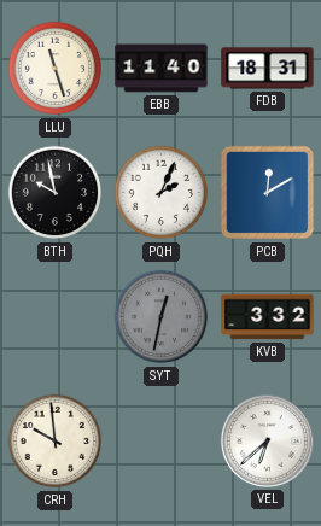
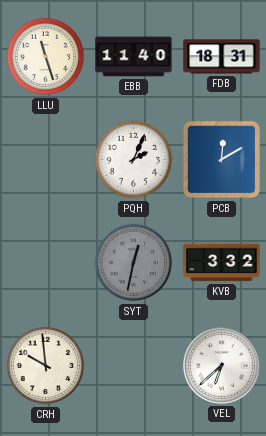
BTH: 9:58 -> none (56, 193)
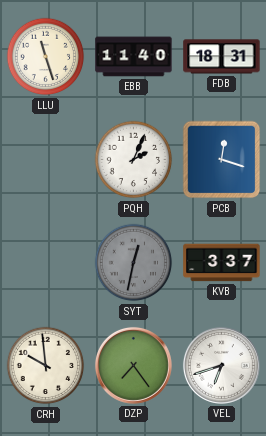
PCB: 12:10 -> 12:18 (222, 160)
KVB: 3:32 -> 3:37 (222, 263)
DZP: none -> 7:24 (133, 365)
VEL: 6:38 -> 6:42 (221, 365)
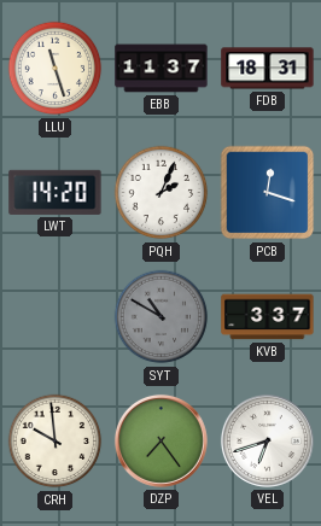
EBB: 11:40 -> 11:37 (162, 69)
LWT: none -> 14:20 (56, 192)
SYT: 12:32 -> 10:50 (162, 317)
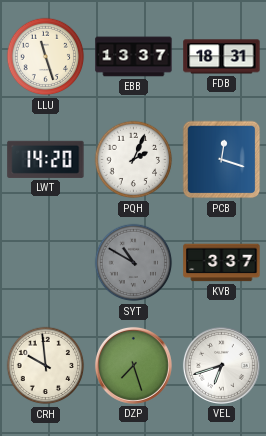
EBB: 11:37 -> 13:37 (134, 57)
DZP: 7:24 -> 7:27 (133, 365)
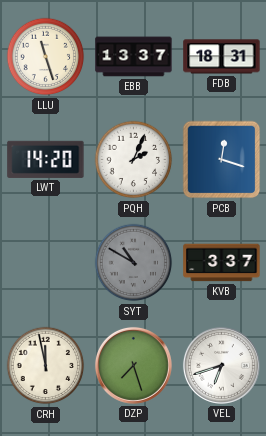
CRH: 9:59 -> 11:58 (46, 366)
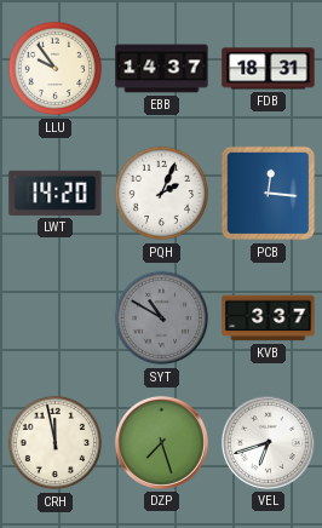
LLU: 11:27 -> 9:54 (56, 69)
EBB: 13:37 -> 14:37 (162, 69)
PCB: 12:18 -> 12:16 (269, 194)
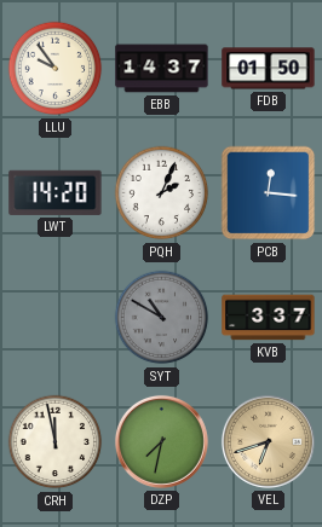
FDB: 18:31 -> 01:50 (269, 69)
DZP: 7:27 -> 7:32 (161, 441)
VEL dial: white -> champagne (268, 441)
